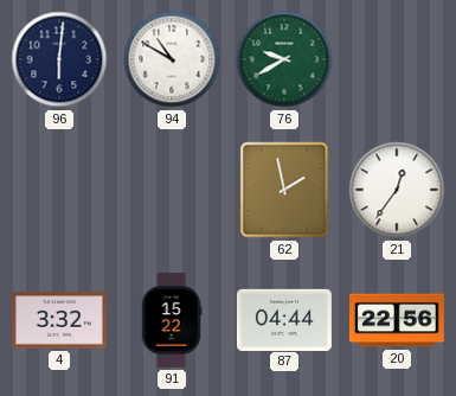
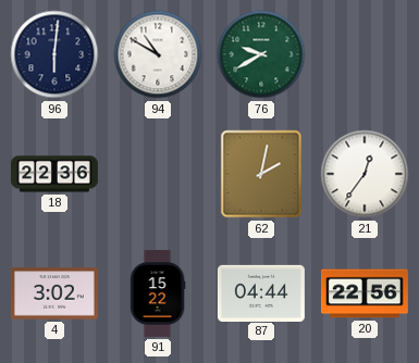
18: none -> 22:36 (54, 174)
62: 1:58 -> 2:02 (261, 174)
4: 3:32 -> 3:02 (54, 293)
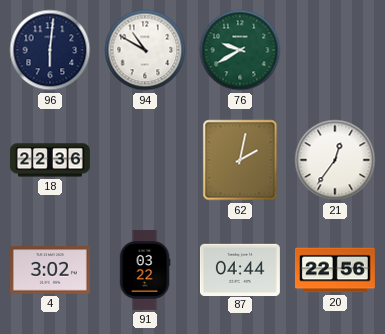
91: 15:22 -> 03:22 (145, 270)
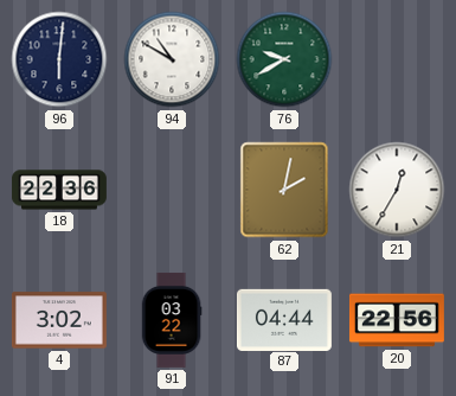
21: 12:36 -> 12:35 (397, 190)
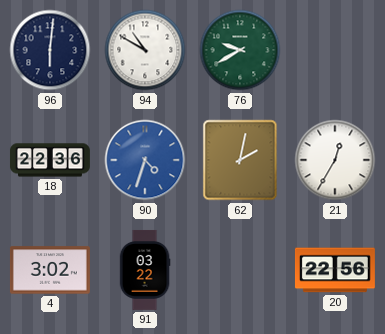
90: none -> 4:33 (145, 160)
87: 04:44 -> none (284, 319)
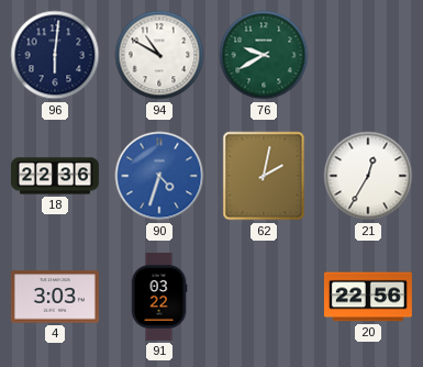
4: 3:02 -> 3:03 (55, 297)
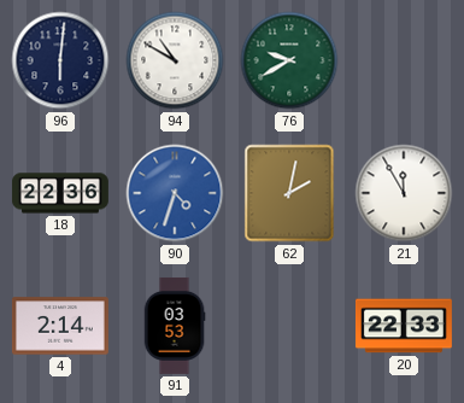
21: 12:35 -> 11:55 (404, 193)
4: 3:03 -> 2:14 (60, 326)
91: 03:22 -> 03:53 (175, 326)
20: 22:56 -> 22:33 (404, 326)
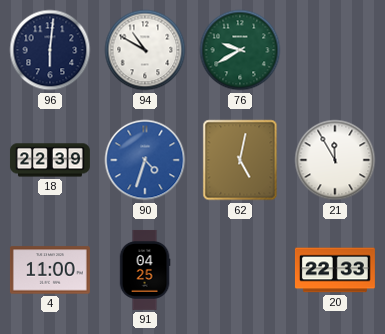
18: 22:36 -> 22:39 (50, 160)
62: 2:02 -> 5:02 (240, 160)
4: 2:14 -> 11:00 (50, 270)
91: 03:53 -> 04:25 (145, 270)
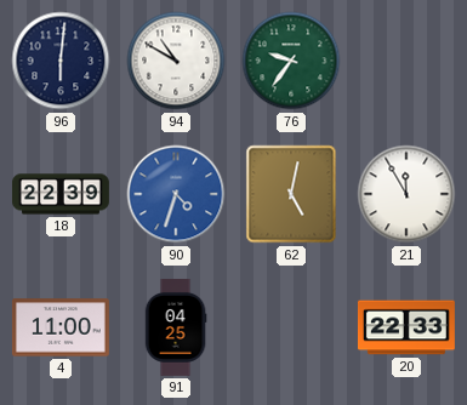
76: 9:40 -> 9:36 (291, 61)
